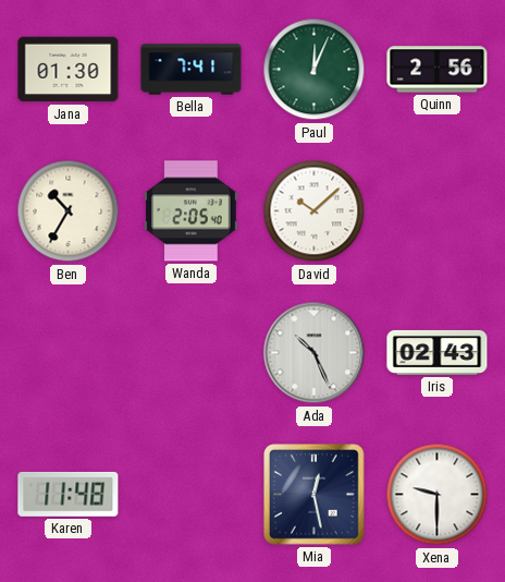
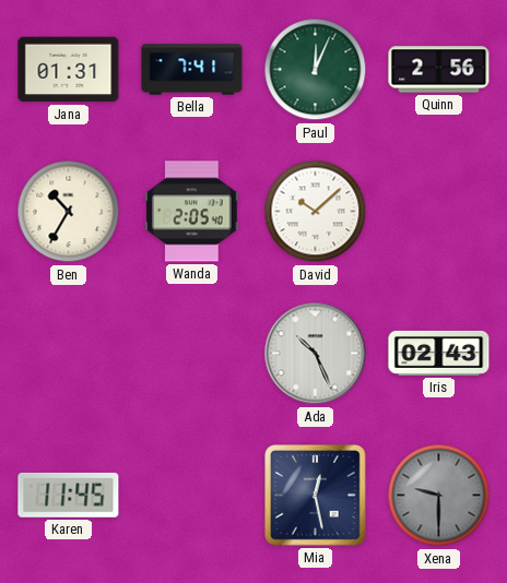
Jana: 01:30 -> 01:31 (69, 70)
Karen: 11:48 -> 11:45 (69, 495)
Xena dial: white -> grey (439, 496)
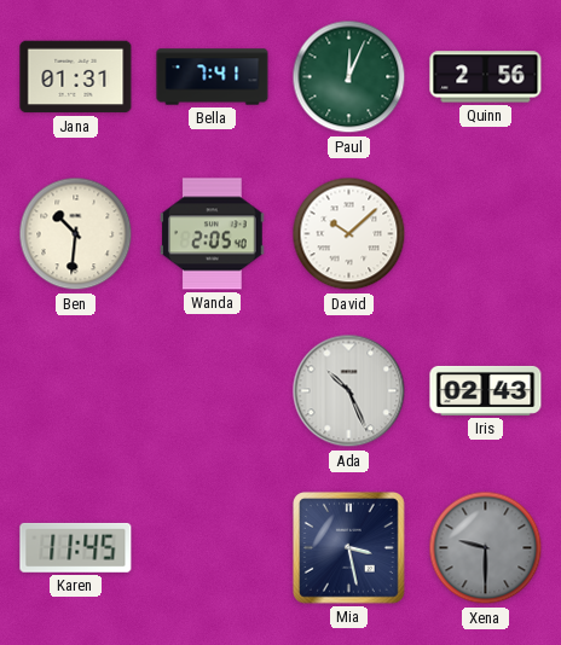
Ben: 10:35 -> 10:31 (76, 234)
Mia: 12:28 -> 3:28 (349, 548)
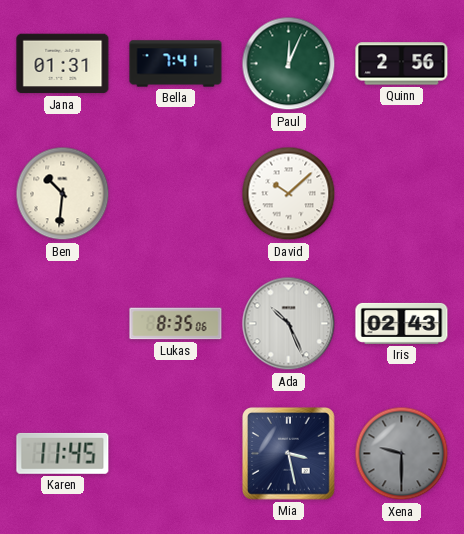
Wanda: 2:05 -> none (213, 234)
Lukas: none -> 8:35 (176, 324)
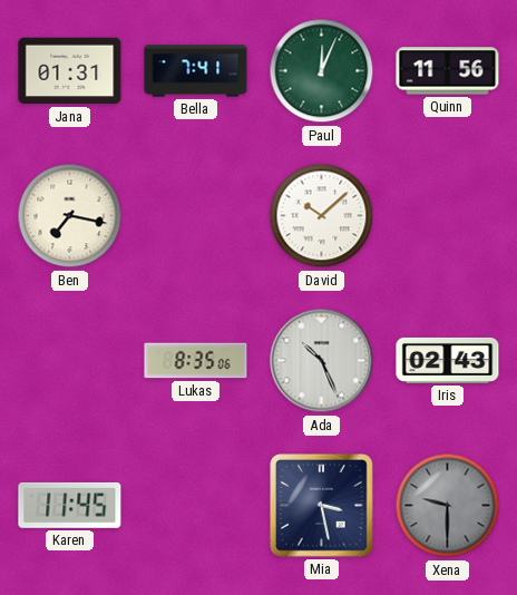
Quinn: 2:56 -> 11:56 (448, 71)
Ben: 10:31 -> 7:17 (70, 216)
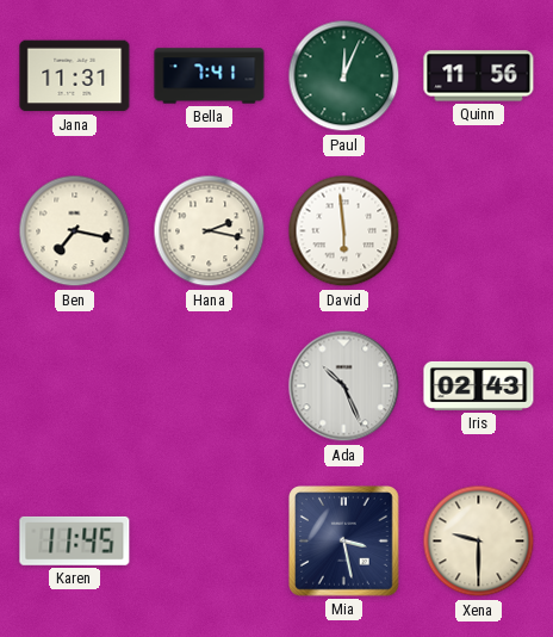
Jana: 01:31 -> 11:31 (75, 76)
Hana: none -> 2:17 (210, 231)
David: 10:08 -> 5:59 (344, 231)
Lukas: 8:35 -> none (196, 361)
Xena dial: grey -> cream (479, 542)
